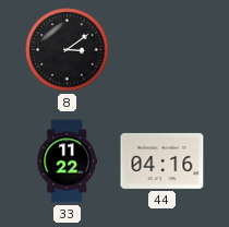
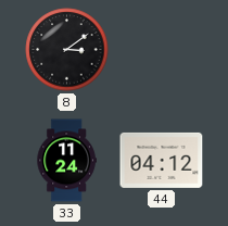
33: 11:22 -> 11:24 (66, 161)
44: 04:16 -> 04:12 (162, 160)
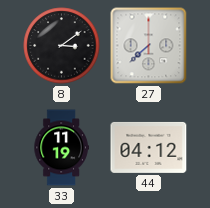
27: none -> 7:38 (149, 46)
33: 11:24 -> 11:19 (61, 148)
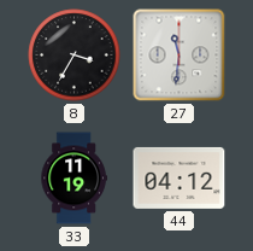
8: 3:09 -> 3:35 (75, 56)
27: 7:38 -> 11:31 (180, 56)
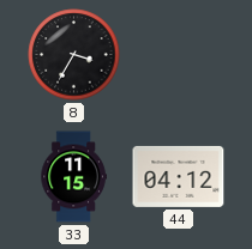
27: 11:31 -> none (180, 56)
33: 11:19 -> 11:15 (73, 177)
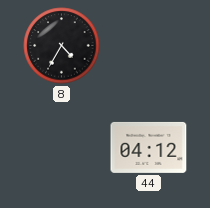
8: 3:35 -> 4:35 (62, 46)
33: 11:15 -> none (73, 177)
